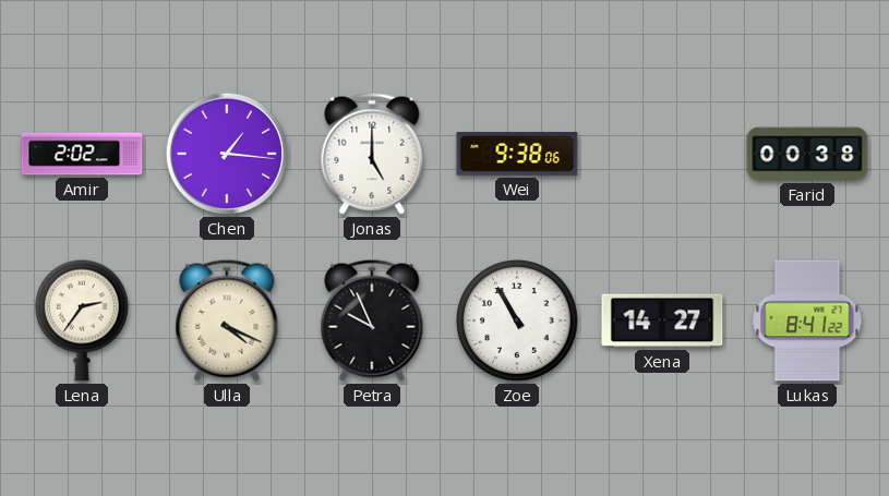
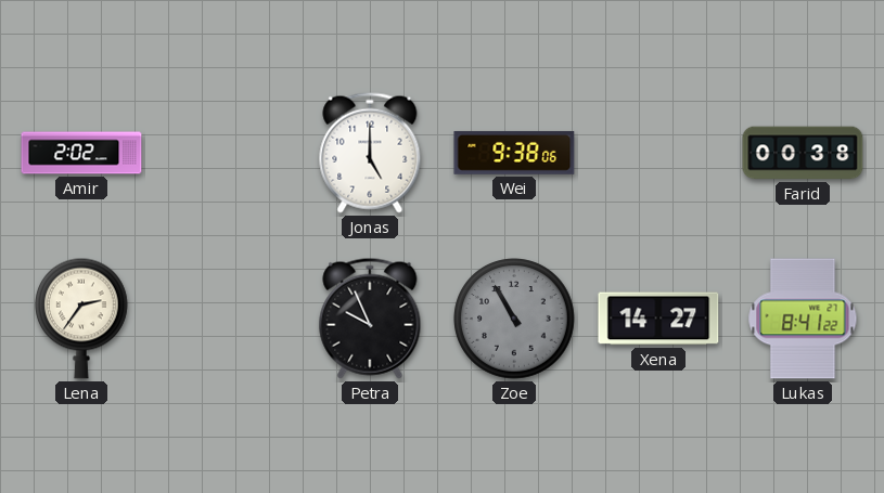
Chen: 1:16 -> none (227, 154)
Ulla: 4:19 -> none (227, 320)
Zoe dial: white -> grey (514, 319)
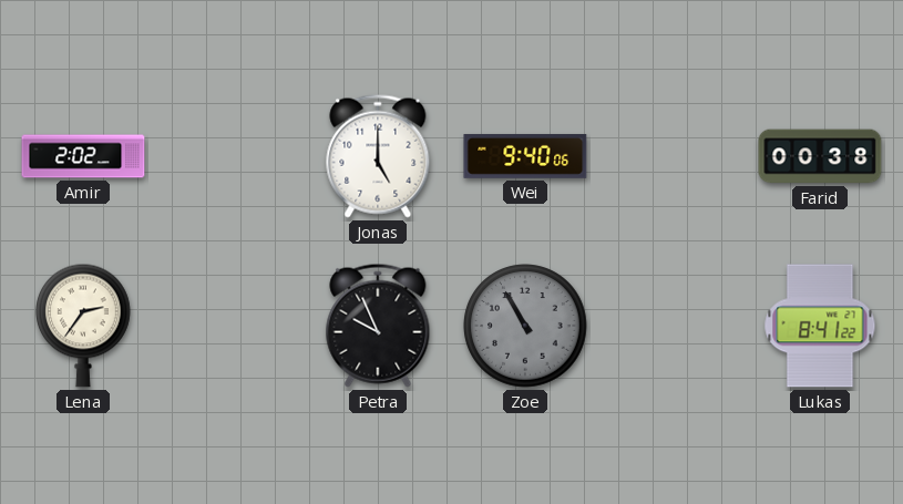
Wei: 9:38 -> 9:40 (525, 156)
Xena: 14:27 -> none (658, 319)
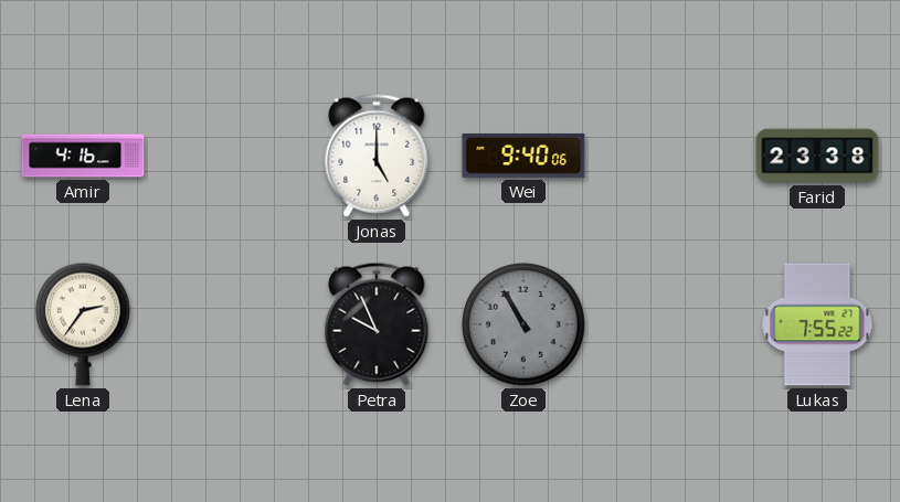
Amir: 2:02 -> 4:16 (83, 156)
Farid: 00:38 -> 23:38 (817, 156)
Lukas: 8:41 -> 7:55 (817, 324)
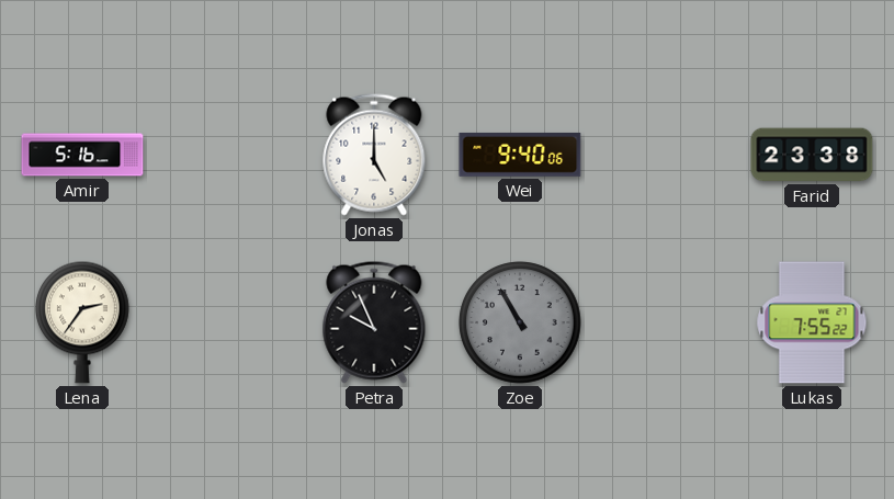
Amir: 4:16 -> 5:16 (82, 155)
